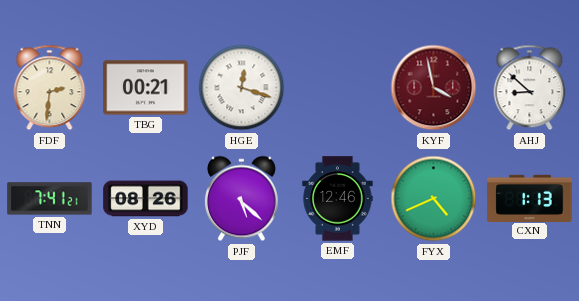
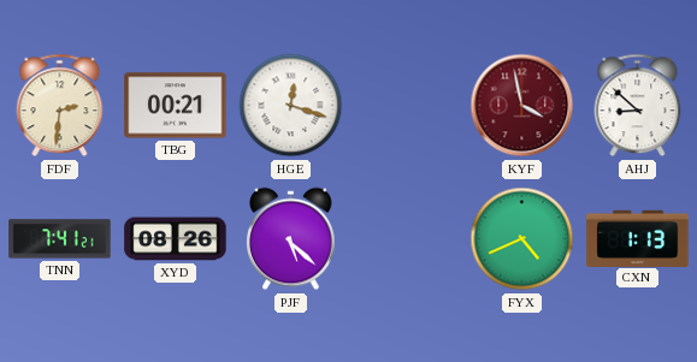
EMF: 12:46 -> none (338, 199)
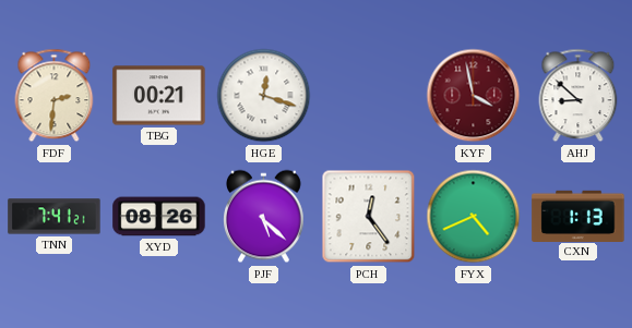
PCH: none -> 12:24 (369, 217)
